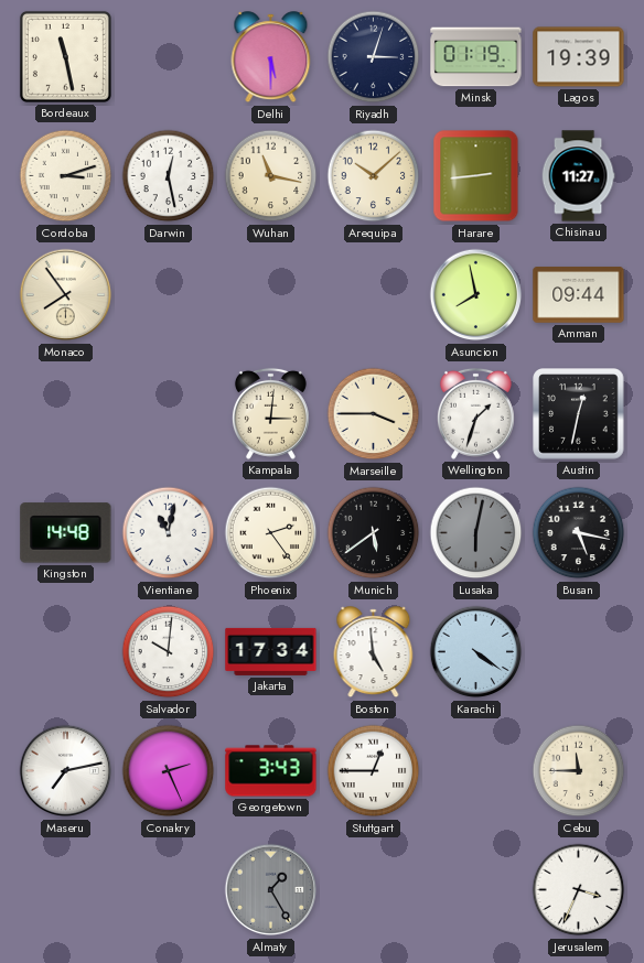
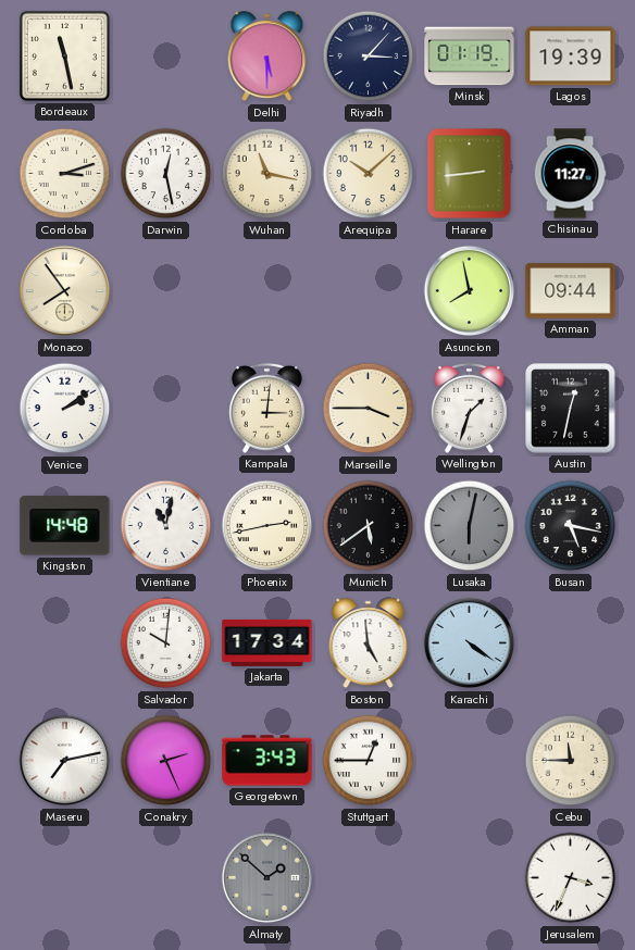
Riyadh: 3:03 -> 3:07 (369, 57)
Venice: none -> 2:09 (65, 409)
Phoenix: 2:24 -> 2:43 (267, 526)
Almaty: 1:25 -> 1:52 (267, 878)
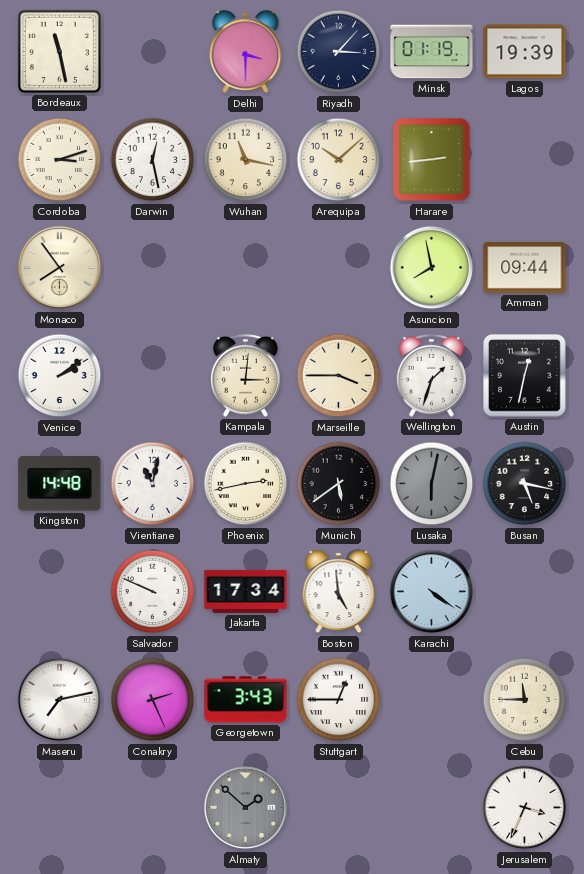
Delhi: 5:30 -> 3:30 (246, 52)
Chisinau: 11:27 -> none (570, 174)
Salvador: 10:01 -> 9:49 (153, 592)
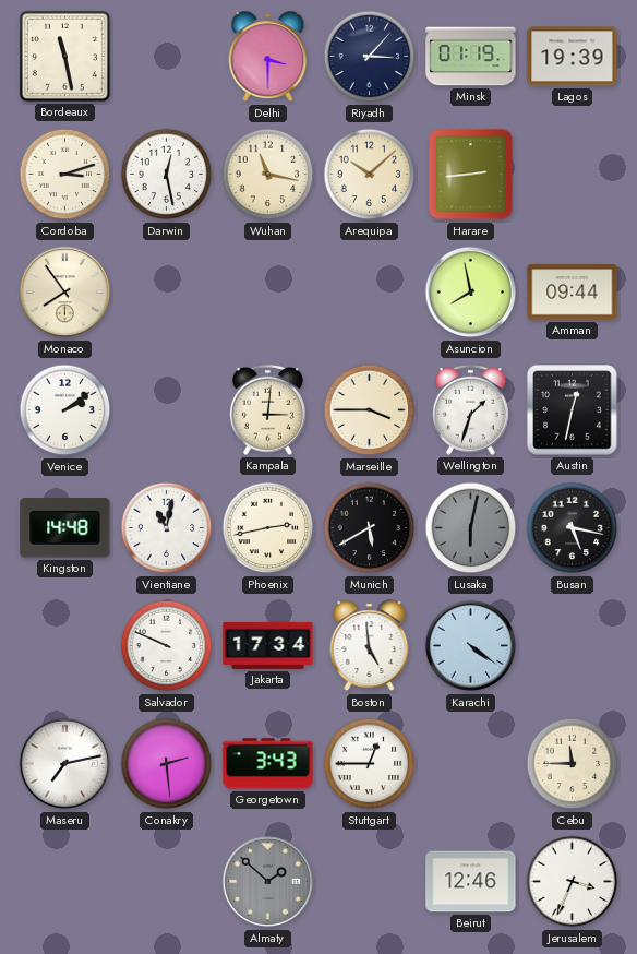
Munich: 5:39 -> 5:40 (370, 528)
Conakry: 2:26 -> 2:29 (167, 764)
Beirut: none -> 12:46 (471, 882)
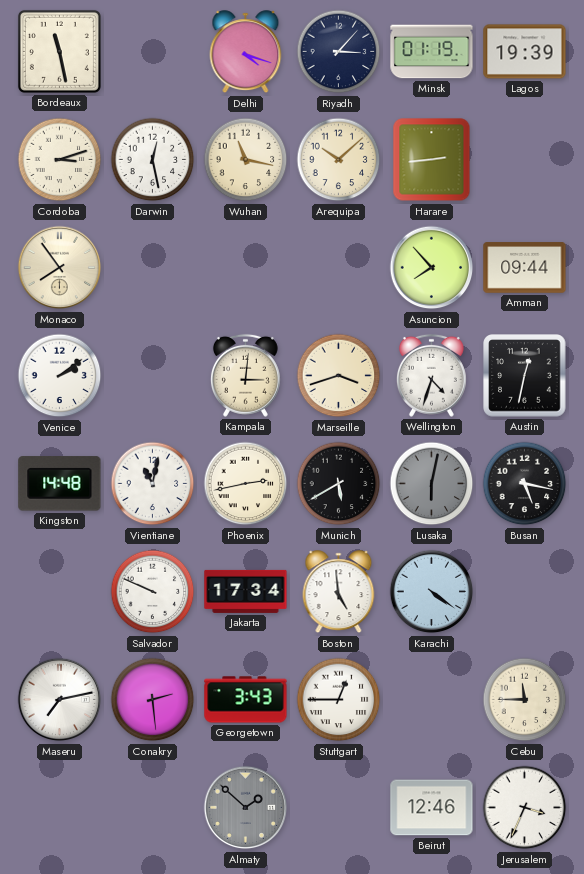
Delhi: 3:30 -> 4:18 (246, 52)
Asuncion: 7:58 -> 7:53 (432, 268)
Marseille: 3:45 -> 3:42 (339, 376)
Wellington: 1:33 -> 4:33 (431, 375)
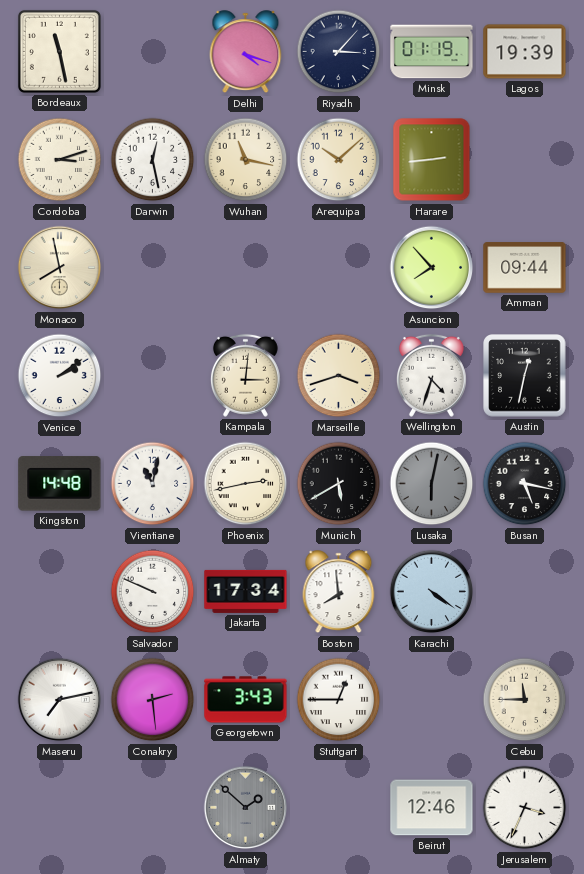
Monaco: 7:54 -> 7:58 (60, 268)
Boston: 4:59 -> 7:59 (339, 592)
